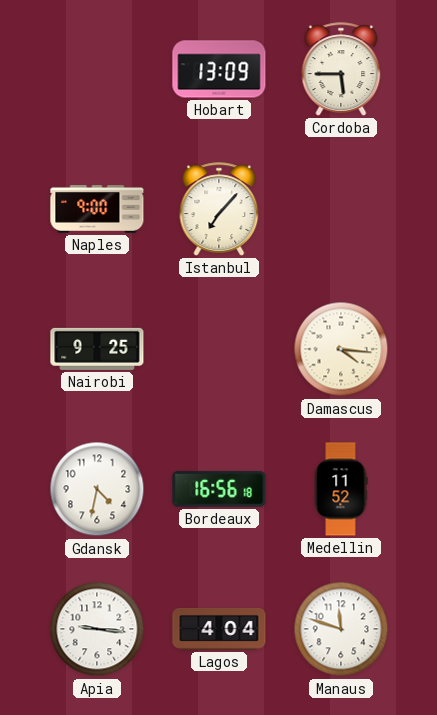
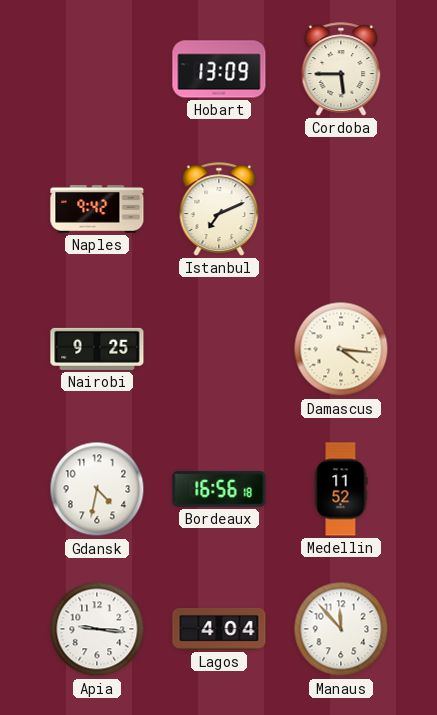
Naples: 9:00 -> 9:42 (97, 209)
Istanbul: 7:07 -> 7:11 (219, 209)
Manaus: 11:48 -> 11:53 (341, 629)
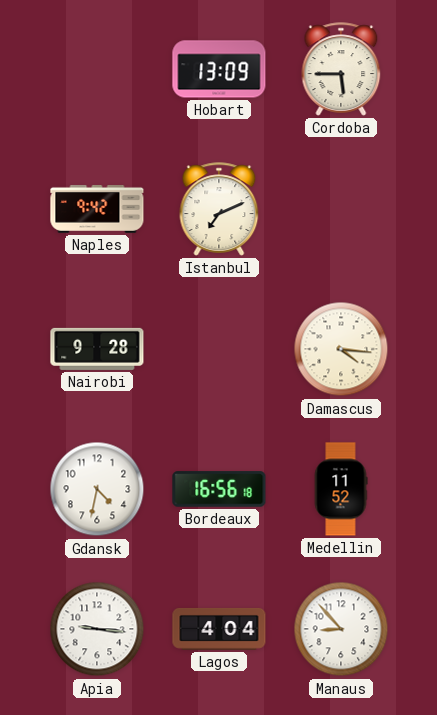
Nairobi: 9:25 -> 9:28 (97, 349)
Manaus: 11:53 -> 8:53 (341, 629)
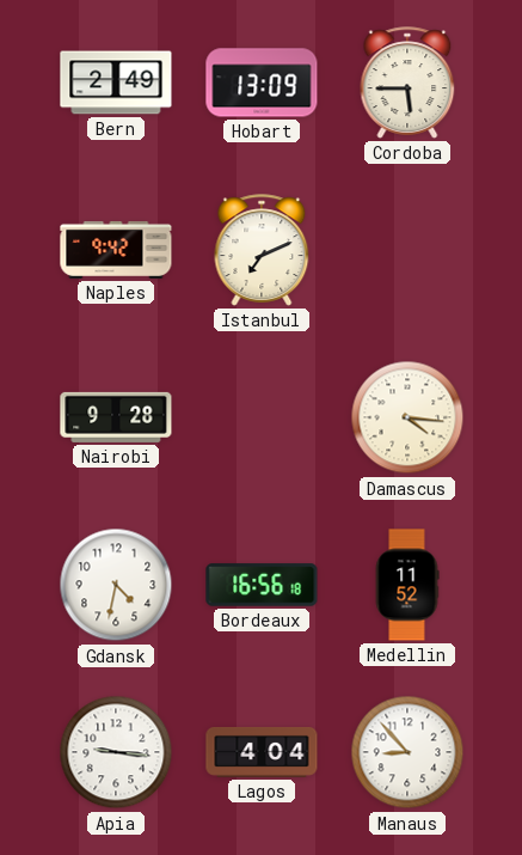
Bern: none -> 2:49 (116, 83)
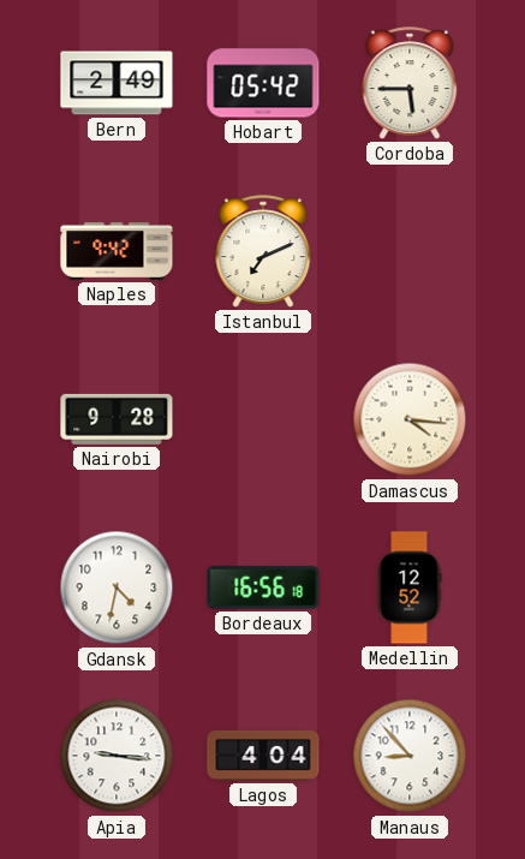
Hobart: 13:09 -> 05:42 (263, 83)
Medellin: 11:52 -> 12:52 (410, 587)
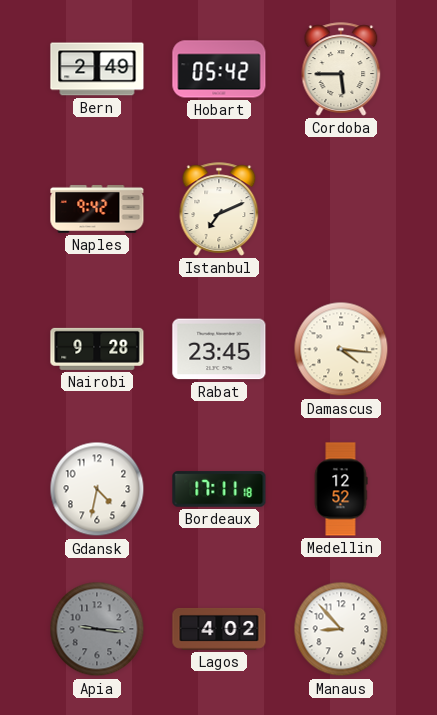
Rabat: none -> 23:45 (219, 349)
Bordeaux: 16:56 -> 17:11 (219, 489)
Apia dial: white -> grey (97, 629)
Lagos: 4:04 -> 4:02 (219, 629)
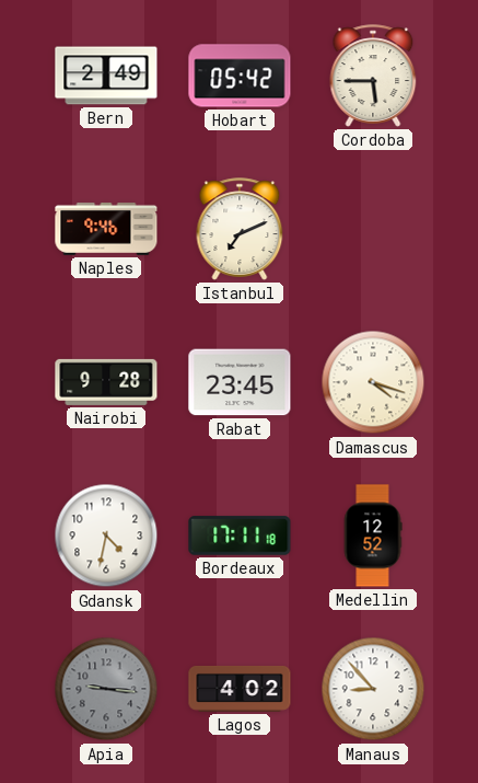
Naples: 9:42 -> 9:46 (106, 229)
Damascus: 4:16 -> 4:18 (373, 382)
